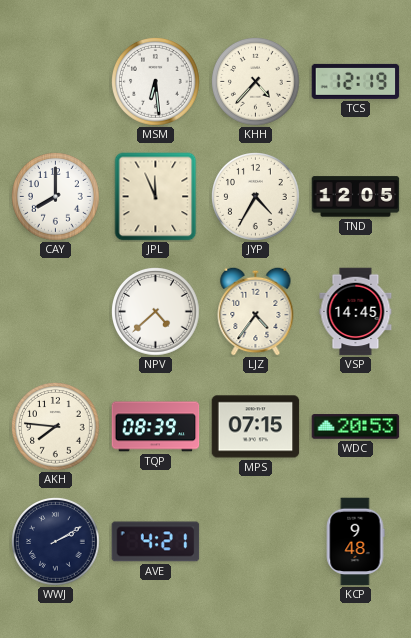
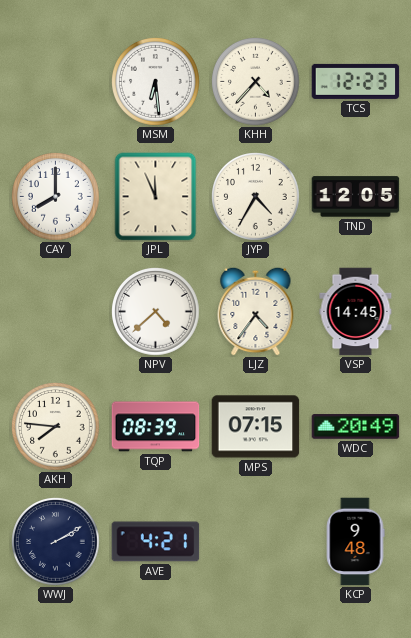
TCS: 12:19 -> 12:23 (356, 81)
WDC: 20:53 -> 20:49 (356, 427)
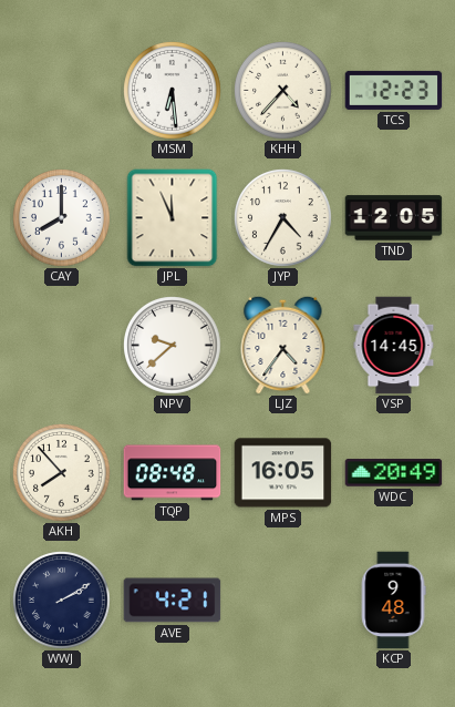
NPV: 4:38 -> 9:38 (173, 346)
AKH: 7:46 -> 7:53 (62, 473)
TQP: 08:39 -> 08:48 (173, 473)
MPS: 07:15 -> 16:05 (283, 473)
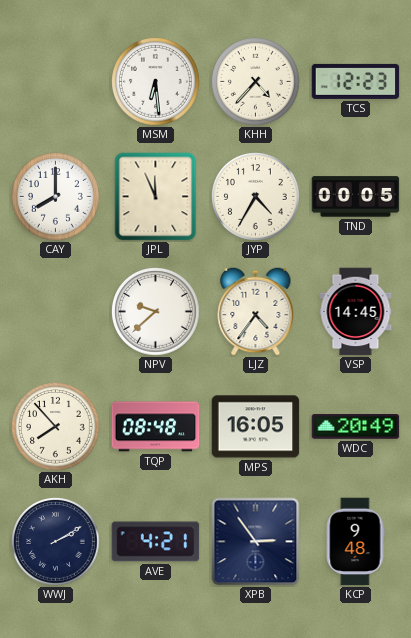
TND: 12:05 -> 00:05 (356, 197)
XPB: none -> 2:54 (256, 542)
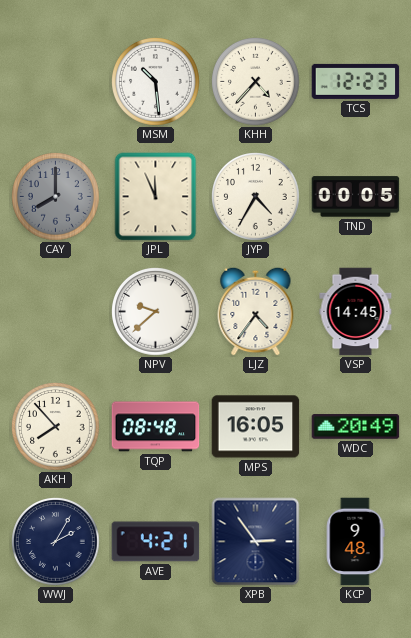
MSM: 6:29 -> 10:29 (156, 82)
CAY dial: white -> grey (56, 197)
WWJ: 2:10 -> 2:05 (56, 542)
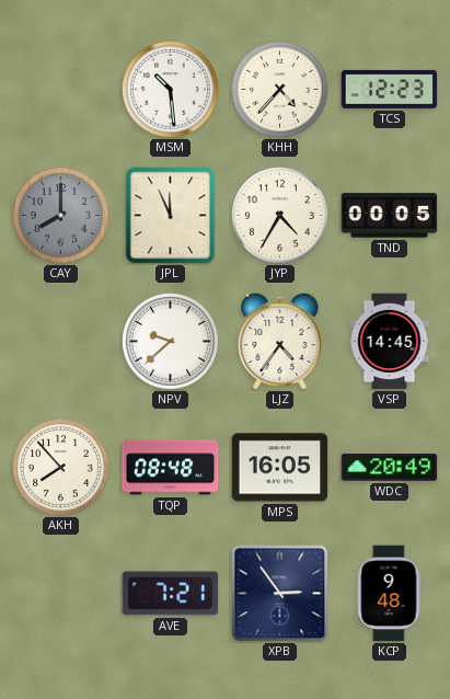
WWJ: 2:05 -> none (56, 542)
AVE: 4:21 -> 7:21 (171, 594)
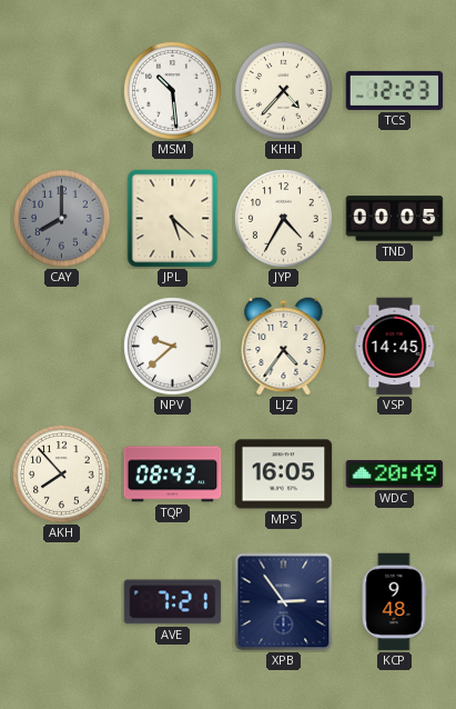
JPL: 11:56 -> 5:22 (173, 219)
TQP: 08:48 -> 08:43 (173, 475)
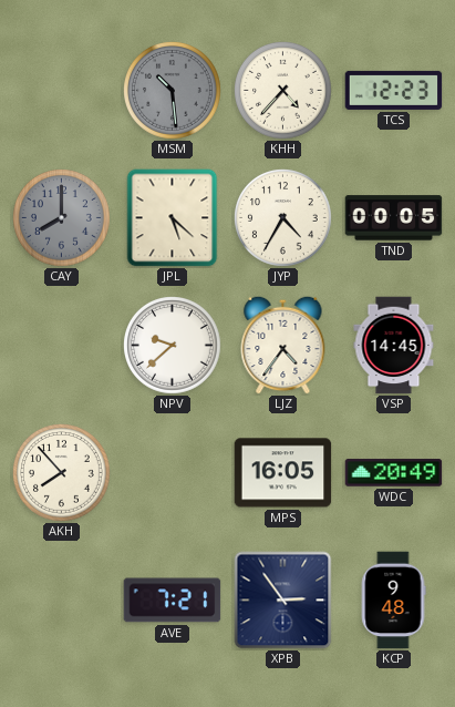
MSM dial: white -> grey (173, 91)
TQP: 08:43 -> none (173, 475)
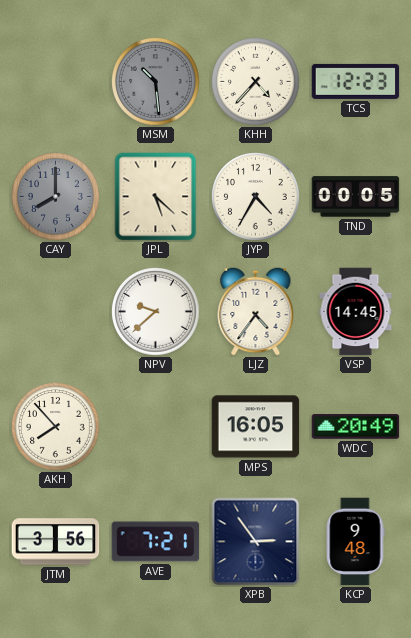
JTM: none -> 3:56 (56, 542)
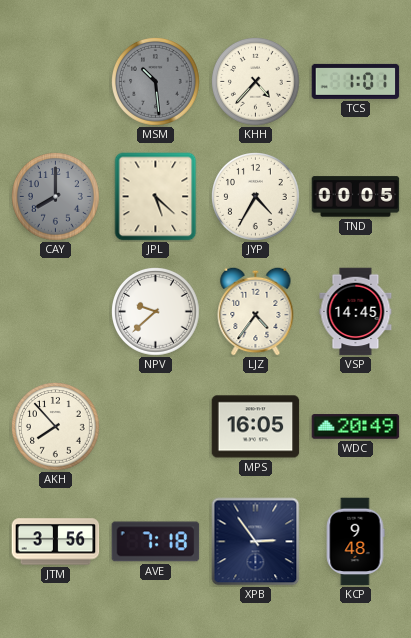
TCS: 12:23 -> 1:01 (356, 81)
AVE: 7:21 -> 7:18 (156, 542)
